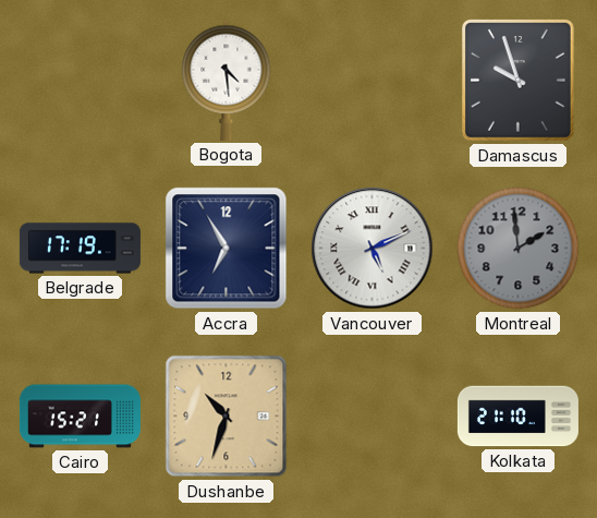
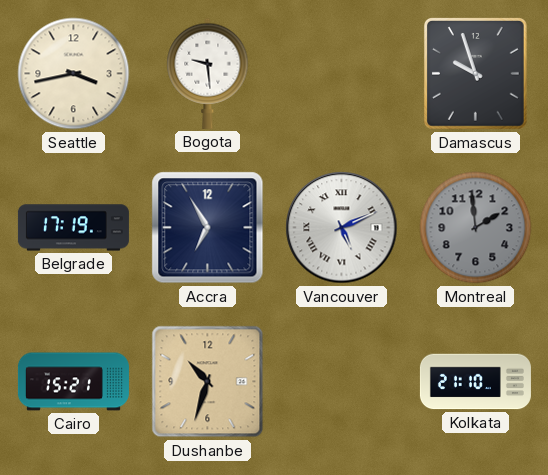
Seattle: none -> 3:43 (74, 74)
Bogota: 4:29 -> 9:29 (208, 73)
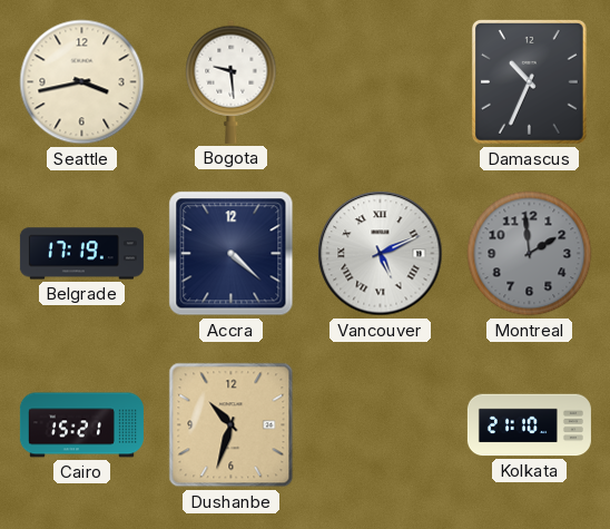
Damascus: 9:57 -> 10:34 (529, 82)
Accra: 6:55 -> 4:22 (232, 254)
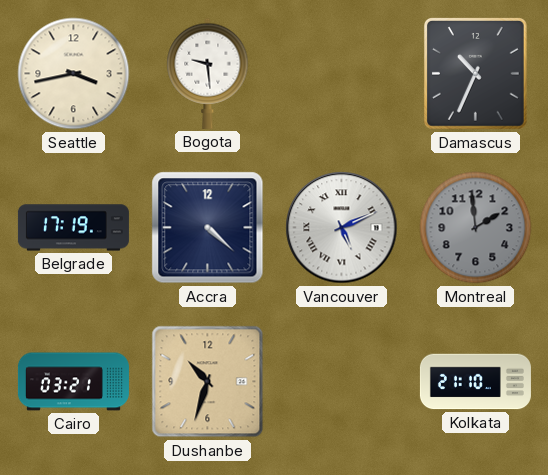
Cairo: 15:21 -> 03:21 (73, 382)
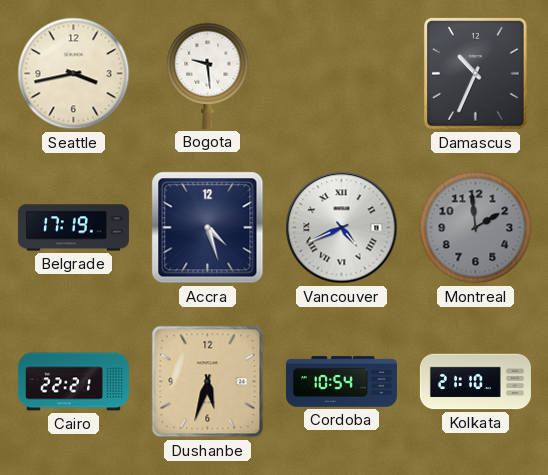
Accra: 4:22 -> 4:27 (208, 228)
Vancouver: 5:11 -> 4:41 (342, 228)
Cairo: 03:21 -> 22:21 (73, 382)
Dushanbe: 10:33 -> 5:33 (208, 382)
Cordoba: none -> 10:54 (341, 382)
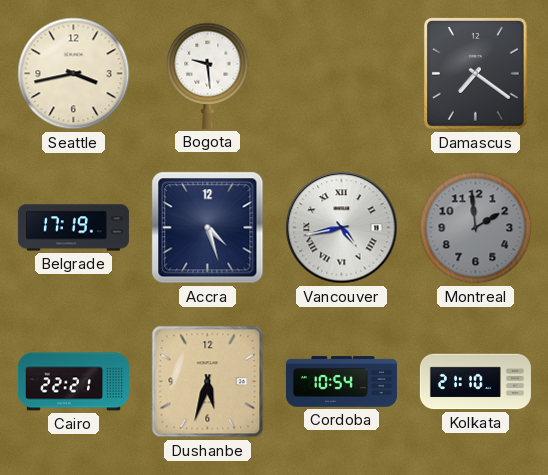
Damascus: 10:34 -> 7:21 (475, 74)
Vancouver: 4:41 -> 4:43 (342, 228)
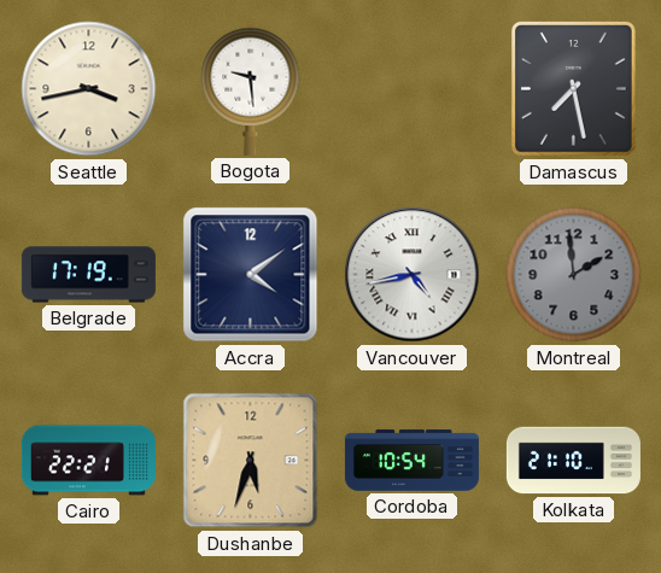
Damascus: 7:21 -> 7:28 (573, 89)
Accra: 4:27 -> 4:09 (251, 275)
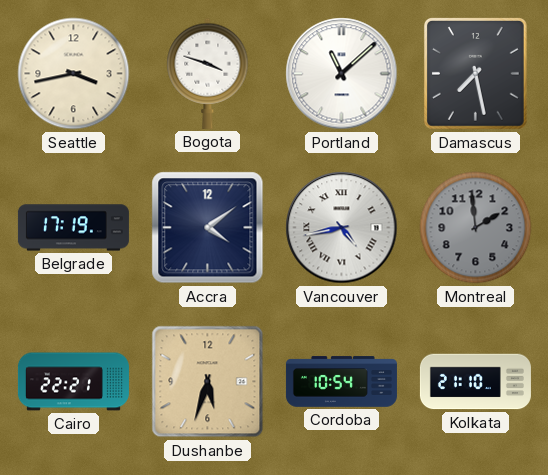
Bogota: 9:29 -> 3:48 (208, 73)
Portland: none -> 11:08 (342, 74)
